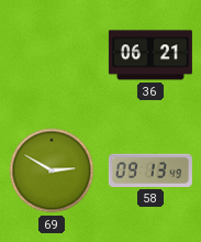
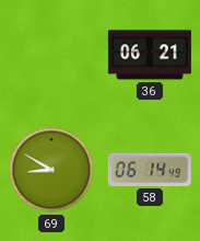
69: 2:50 -> 8:50 (51, 170)
58: 09:13 -> 06:14 (150, 170)
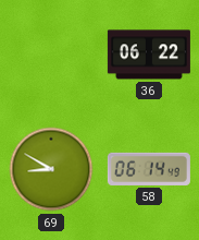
36: 06:21 -> 06:22 (149, 55)
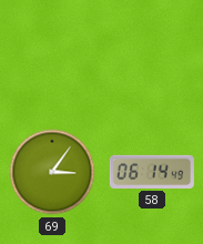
36: 06:22 -> none (149, 55)
69: 8:50 -> 3:06 (52, 172)
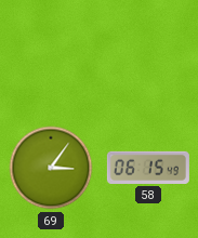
58: 06:14 -> 06:15 (148, 168)
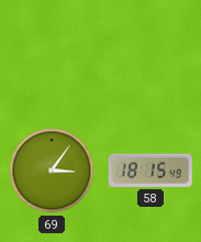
58: 06:15 -> 18:15 (150, 170)
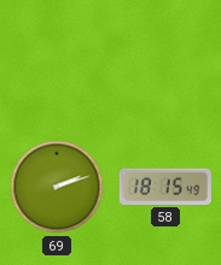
69: 3:06 -> 2:12 (57, 187)
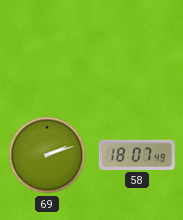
58: 18:15 -> 18:07 (137, 155)
